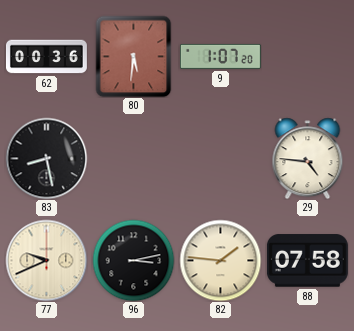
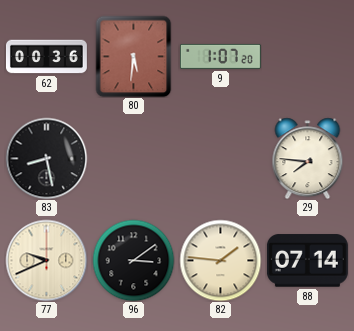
29: 4:46 -> 7:46 (308, 158)
96: 3:13 -> 3:09 (133, 260)
88: 07:58 -> 07:14 (307, 261)
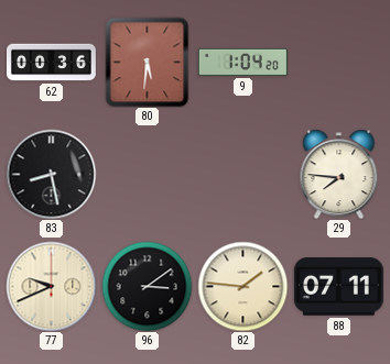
9: 1:07 -> 1:04 (242, 62)
88: 07:14 -> 07:11 (338, 287)
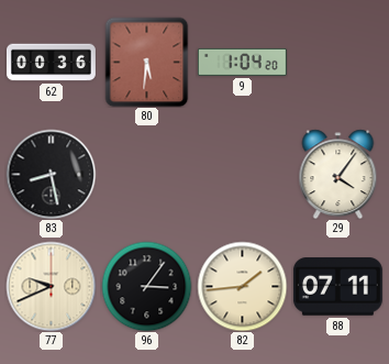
29: 7:46 -> 4:06 (338, 174)
96: 3:09 -> 3:06 (146, 286)
82: 1:46 -> 1:44 (242, 286)
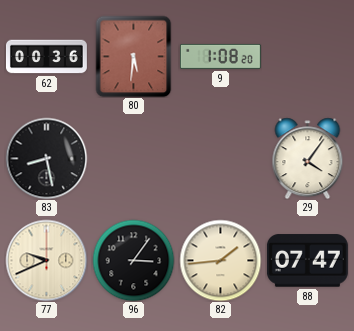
9: 1:04 -> 1:08 (220, 56)
88: 07:11 -> 07:47 (307, 261)
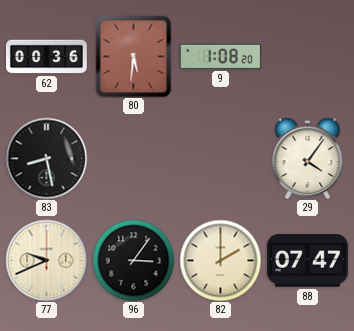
82: 1:44 -> 2:00 (220, 260)
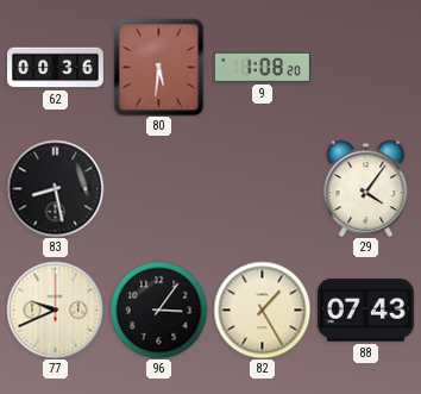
82: 2:00 -> 1:25 (262, 309)
88: 07:47 -> 07:43 (365, 311)
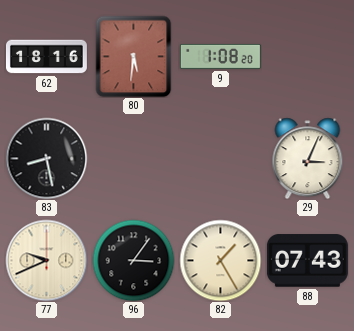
62: 00:36 -> 18:16 (47, 57)
29: 4:06 -> 3:04 (308, 158)
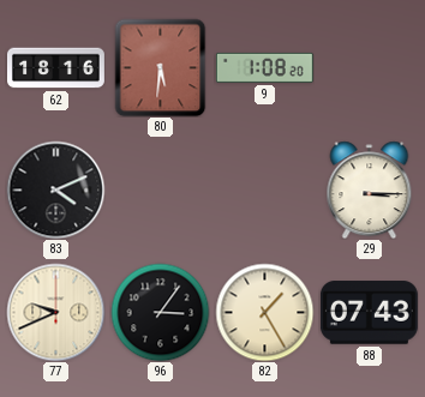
83: 8:28 -> 4:11 (55, 190)
29: 3:04 -> 3:15 (370, 190)
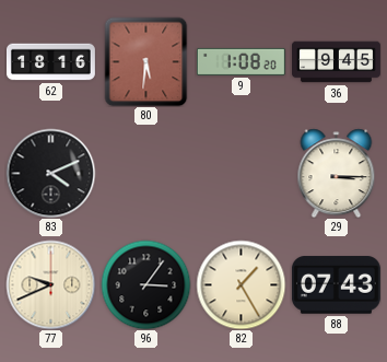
36: none -> 9:45 (337, 62)
